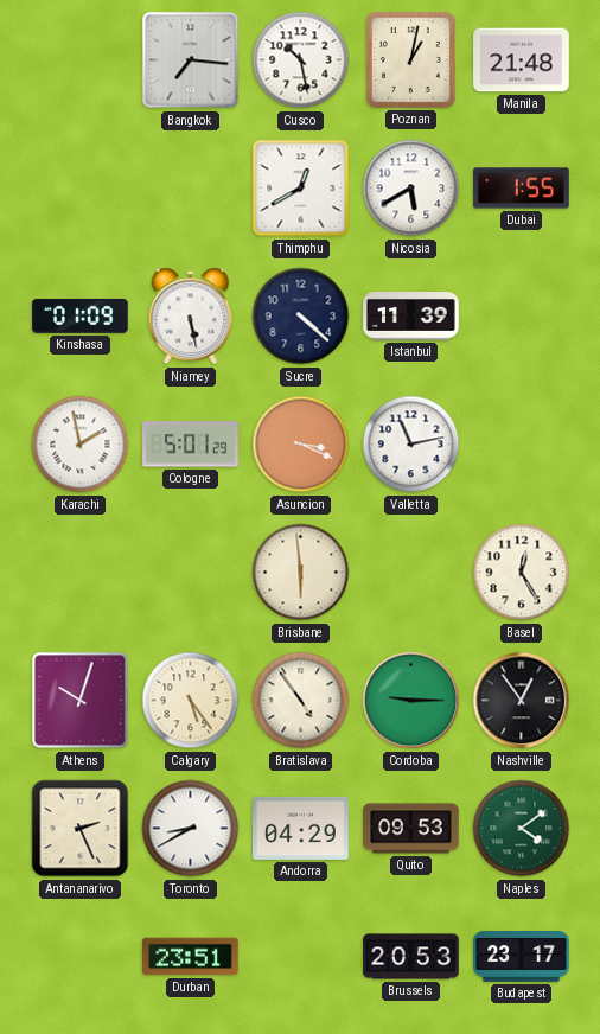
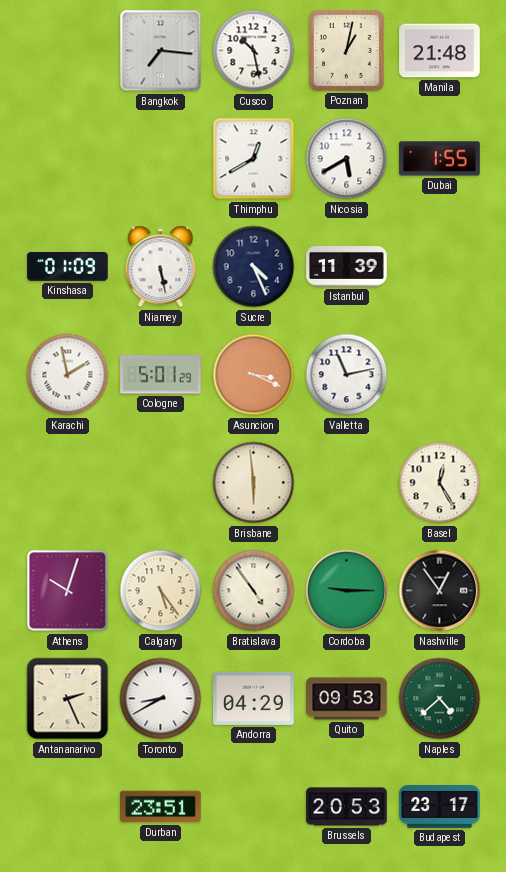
Sucre: 4:22 -> 4:26 (254, 267)
Naples: 4:09 -> 4:38 (440, 699)
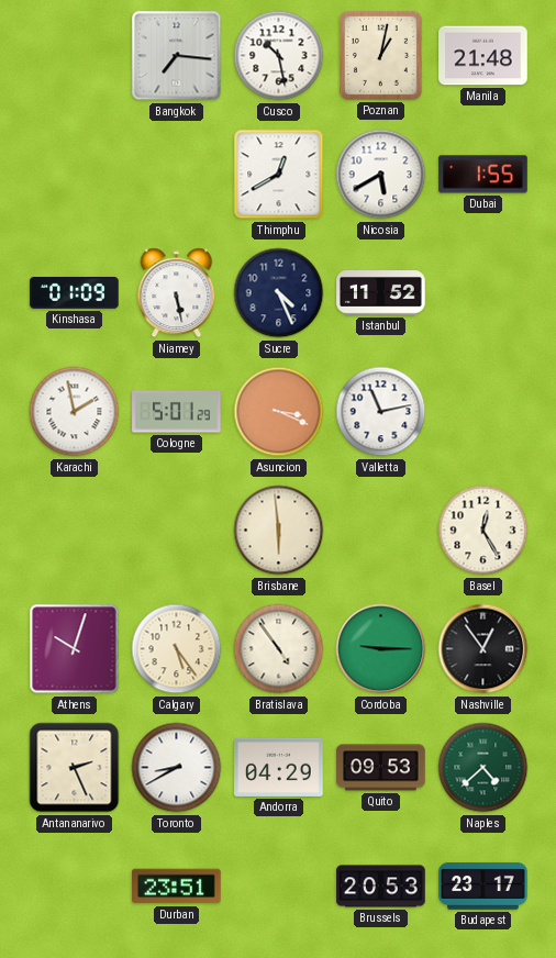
Istanbul: 11:39 -> 11:52 (381, 293)
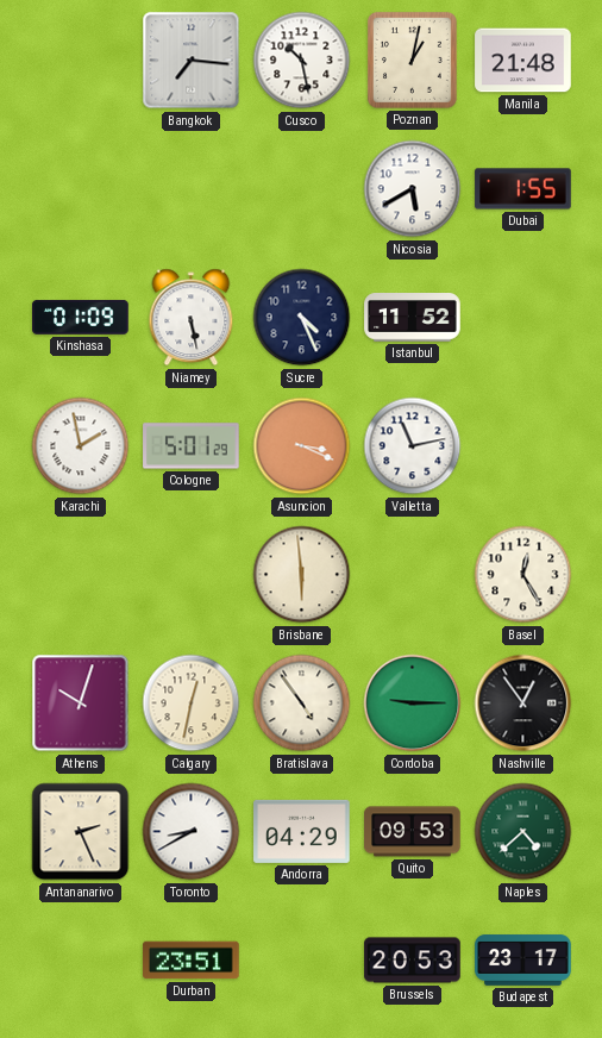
Thimphu: 12:40 -> none (279, 175)
Calgary: 5:24 -> 12:32 (192, 704)
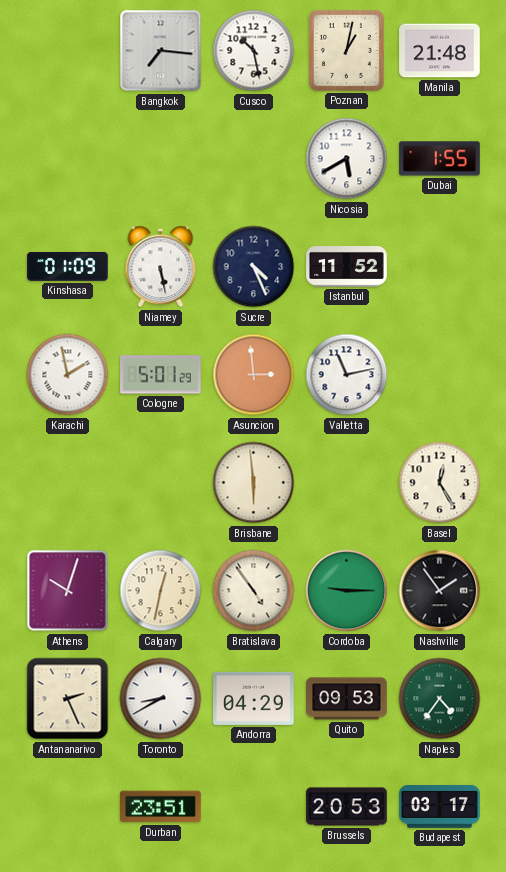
Asuncion: 3:19 -> 2:59 (254, 375)
Nashville: 12:54 -> 1:54 (440, 591)
Naples: 4:38 -> 4:36 (440, 699)
Budapest: 23:17 -> 03:17 (440, 807)
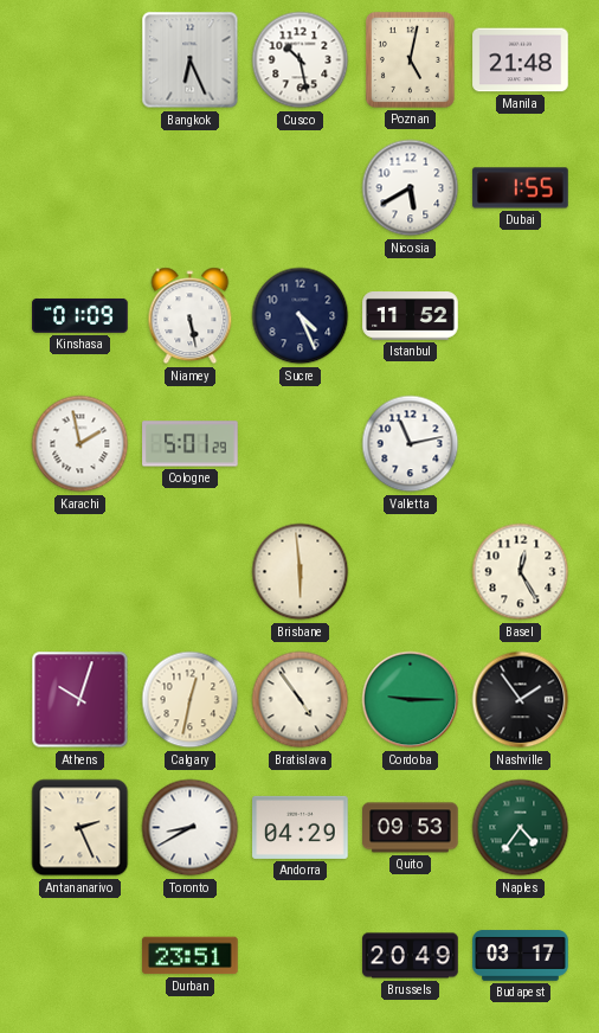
Bangkok: 7:16 -> 6:26 (191, 60)
Poznan: 1:02 -> 5:02 (410, 59)
Asuncion: 2:59 -> none (254, 375)
Brussels: 20:53 -> 20:49 (411, 956)
